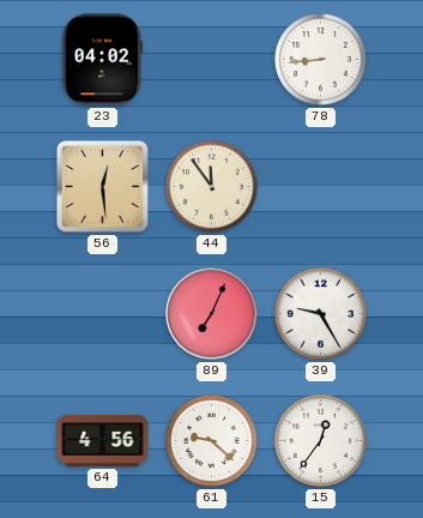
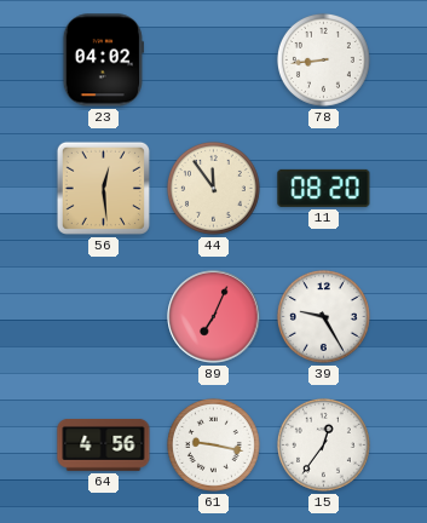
11: none -> 08:20 (324, 188)
61: 9:22 -> 9:17 (213, 444)
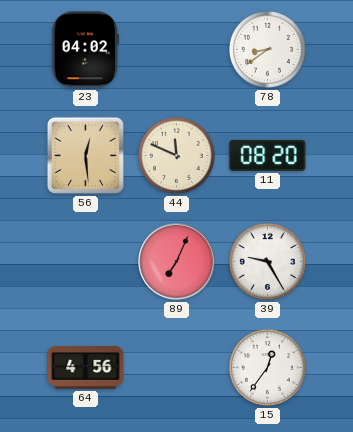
78: 8:44 -> 8:39 (267, 49)
44: 11:54 -> 11:49 (176, 155)
61: 9:17 -> none (213, 444)
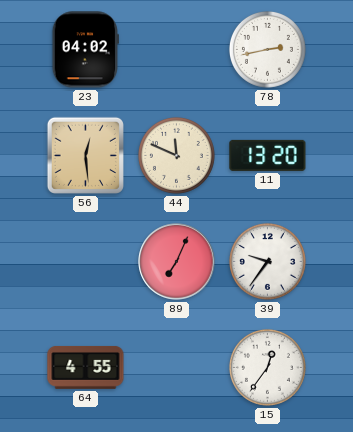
78: 8:39 -> 2:43 (267, 49)
11: 08:20 -> 13:20 (268, 155)
39: 9:25 -> 9:36 (267, 261)
64: 4:56 -> 4:55 (86, 368)
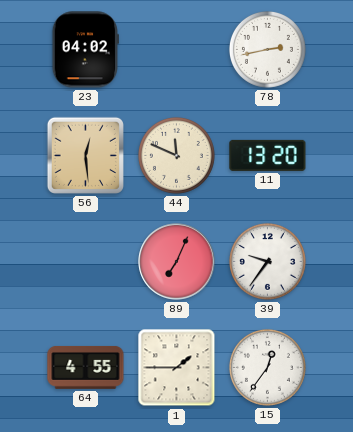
1: none -> 1:45 (177, 368)
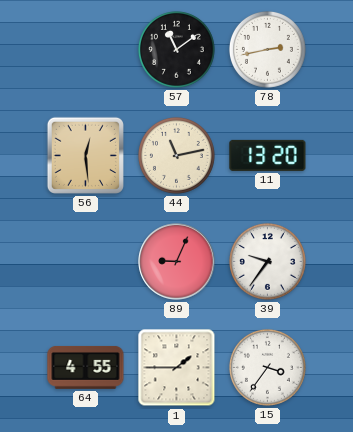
23: 04:02 -> none (85, 50)
57: none -> 11:09 (176, 49)
44: 11:49 -> 11:13 (176, 155)
89: 7:04 -> 9:04 (177, 262)
15: 12:36 -> 3:36 (267, 367)
